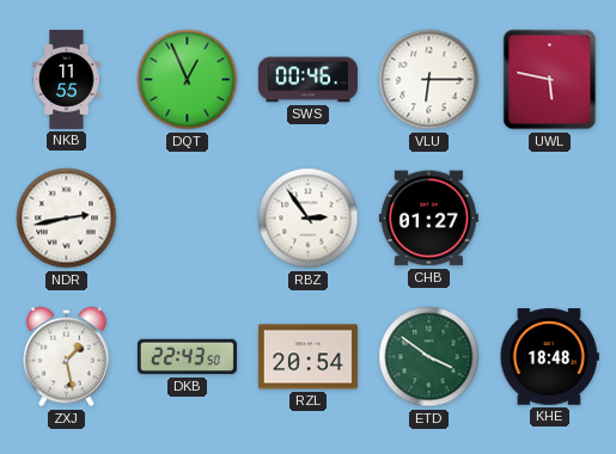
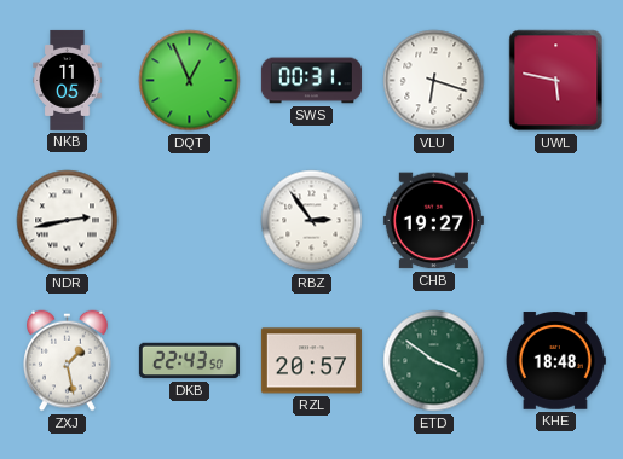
NKB: 11:55 -> 11:05 (68, 80)
SWS: 00:46 -> 00:31 (311, 81)
VLU: 6:15 -> 6:18 (434, 81)
CHB: 01:27 -> 19:27 (433, 221)
RZL: 20:54 -> 20:57 (311, 361)
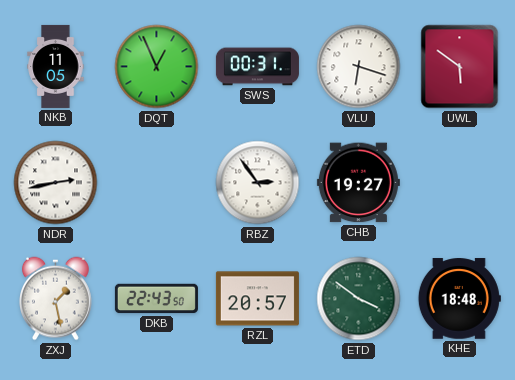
UWL: 5:47 -> 5:51 (460, 67)
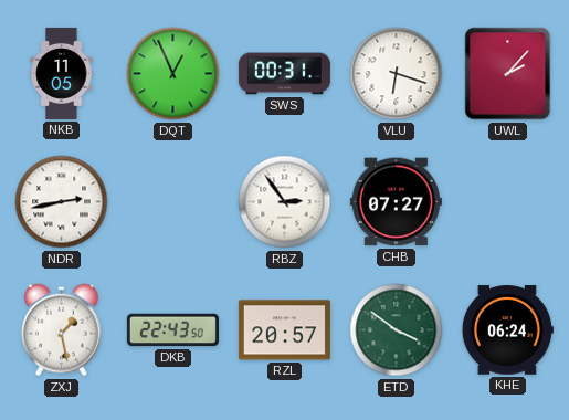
UWL: 5:51 -> 2:07 (508, 74)
CHB: 19:27 -> 07:27 (396, 202)
KHE: 18:48 -> 06:24 (507, 330)
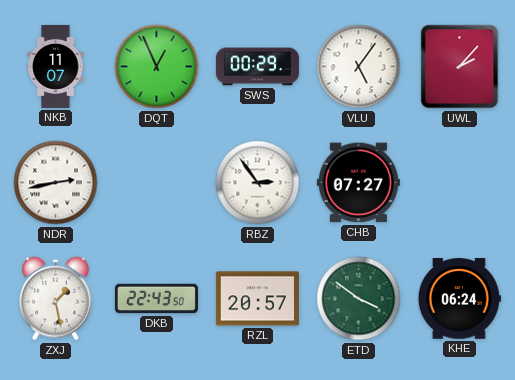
NKB: 11:05 -> 11:07 (56, 66)
SWS: 00:31 -> 00:29 (257, 67)
VLU: 6:18 -> 5:06 (359, 67)
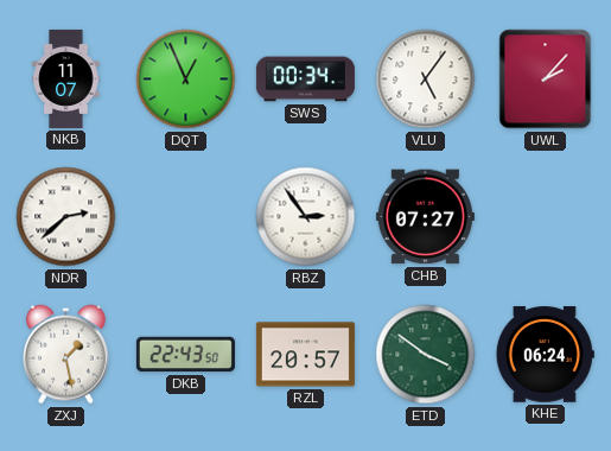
SWS: 00:29 -> 00:34 (305, 80)
NDR: 2:43 -> 2:38 (66, 217)
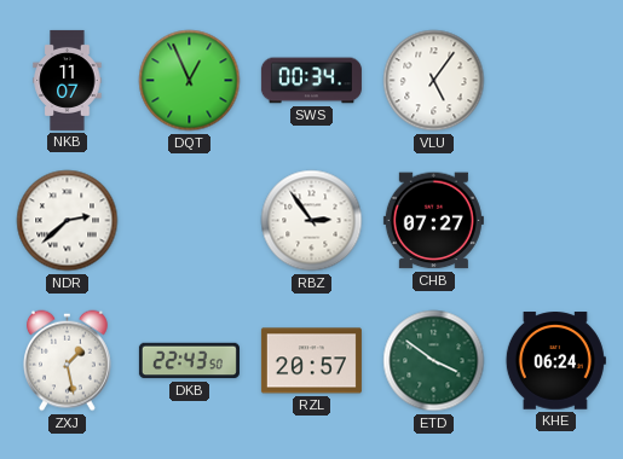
UWL: 2:07 -> none (546, 80)
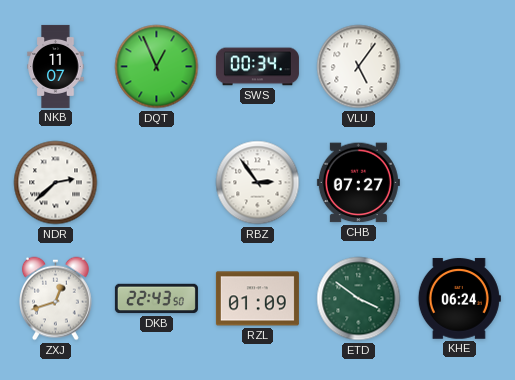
ZXJ: 1:28 -> 12:42 (56, 299)
RZL: 20:57 -> 01:09 (257, 299)
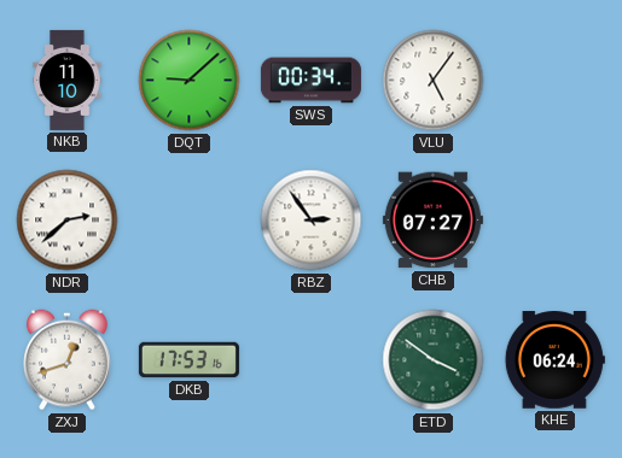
NKB: 11:07 -> 11:10 (68, 80)
DQT: 12:56 -> 9:08 (190, 81)
DKB: 22:43 -> 17:53 (188, 360)
RZL: 01:09 -> none (257, 299)
